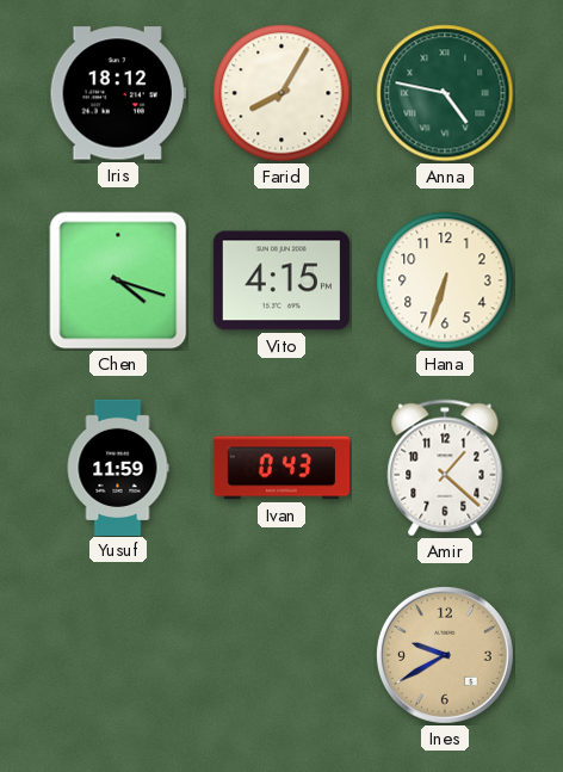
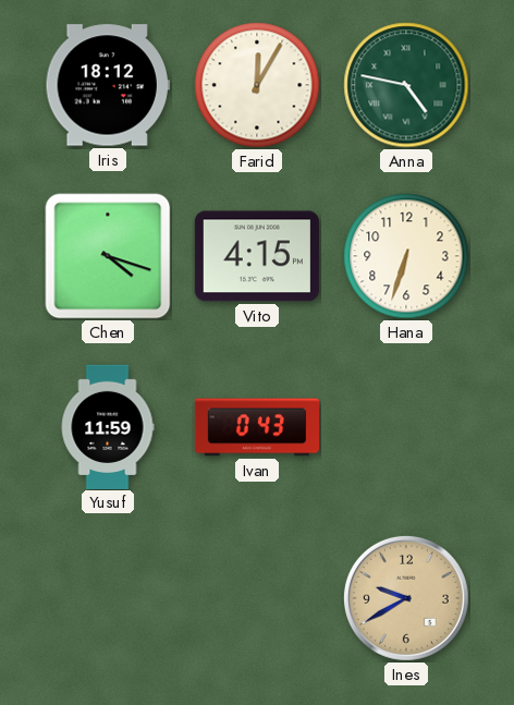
Farid: 8:05 -> 12:05 (257, 85)
Amir: 1:22 -> none (445, 468)
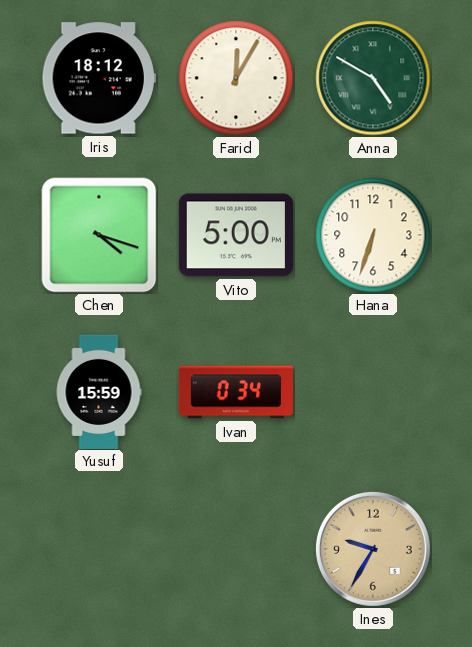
Anna: 4:47 -> 4:50 (373, 78)
Vito: 4:15 -> 5:00 (236, 235)
Yusuf: 11:59 -> 15:59 (99, 391)
Ivan: 0:43 -> 0:34 (235, 392)
Ines: 9:40 -> 9:35 (373, 549)
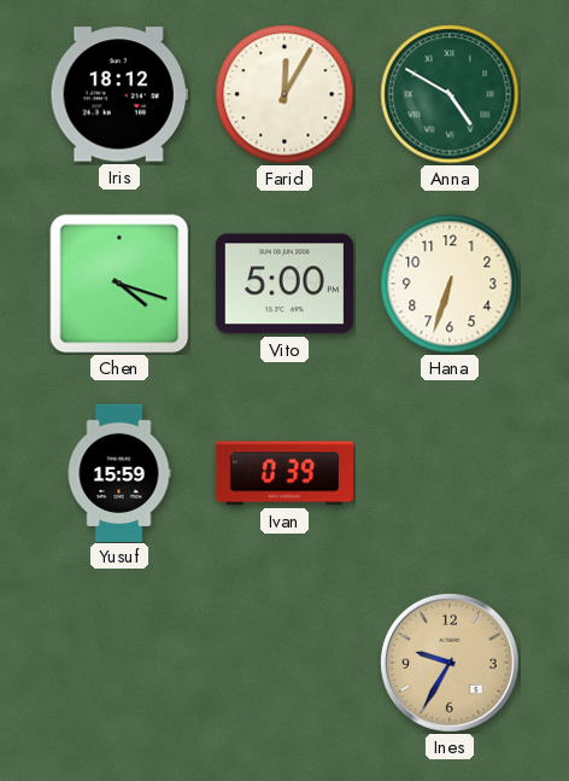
Ivan: 0:34 -> 0:39 (283, 473)
